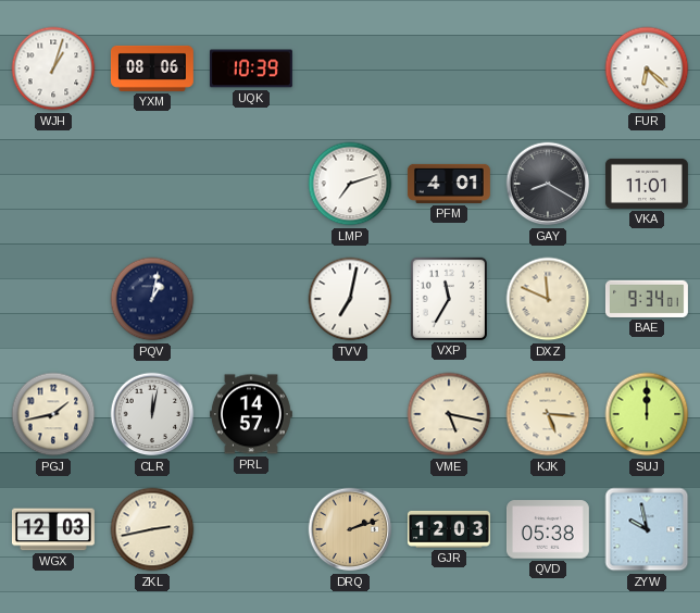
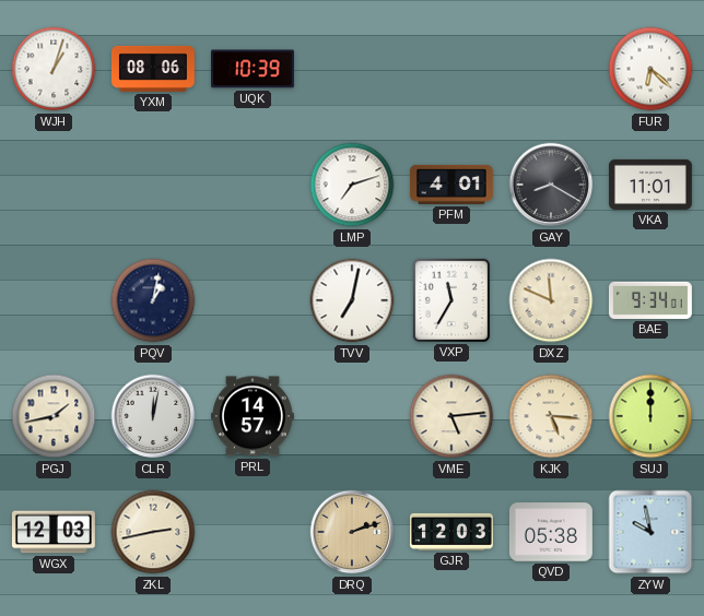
VME: 5:17 -> 5:14 (451, 416)
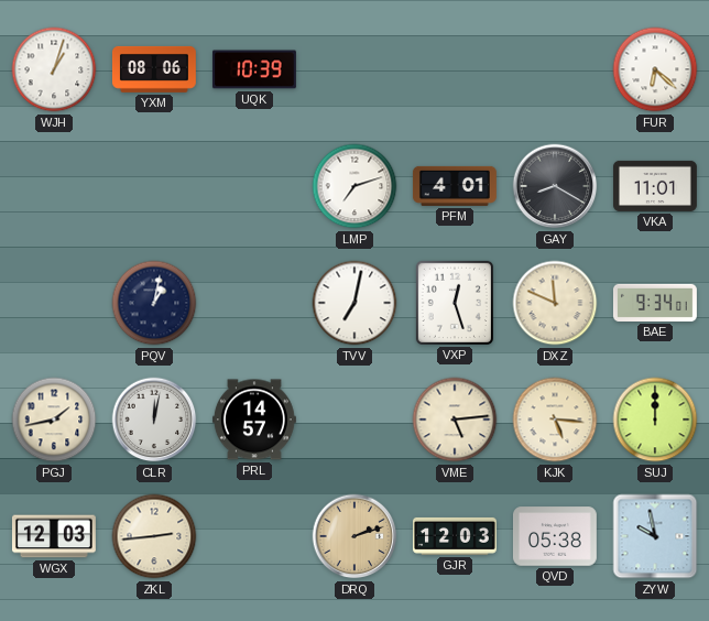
VXP: 11:35 -> 12:27 (455, 303)
ZKL: 2:43 -> 2:44 (154, 536)
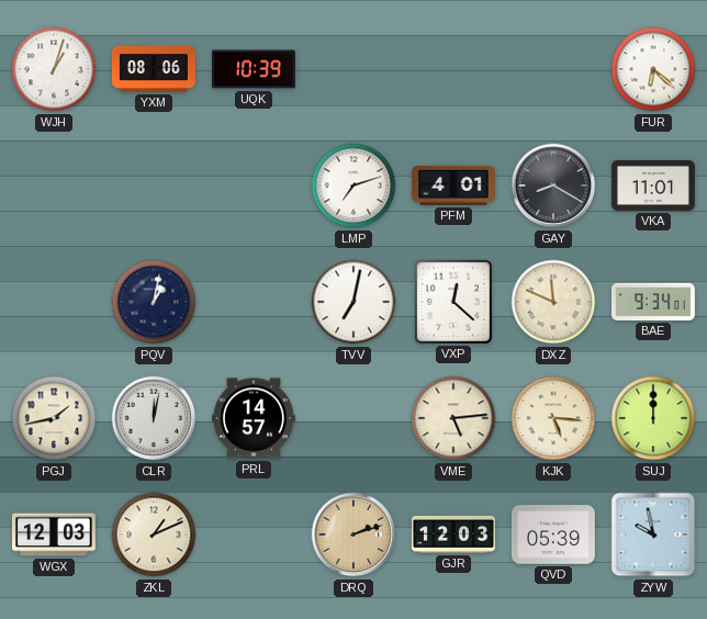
VXP: 12:27 -> 12:22 (453, 302)
ZKL: 2:44 -> 1:11 (154, 534)
QVD: 05:38 -> 05:39 (553, 534)
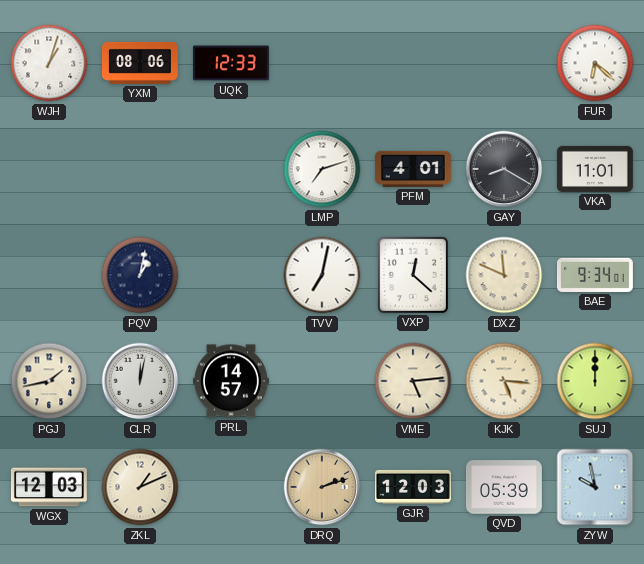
UQK: 10:39 -> 12:33 (231, 63)
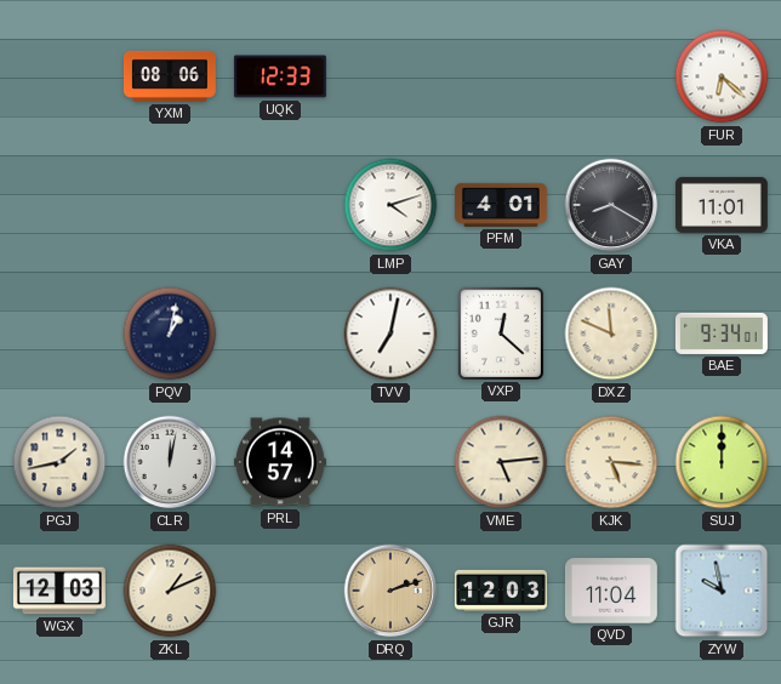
WJH: 1:03 -> none (49, 63)
LMP: 7:12 -> 4:12 (390, 205)
QVD: 05:39 -> 11:04 (611, 591)
